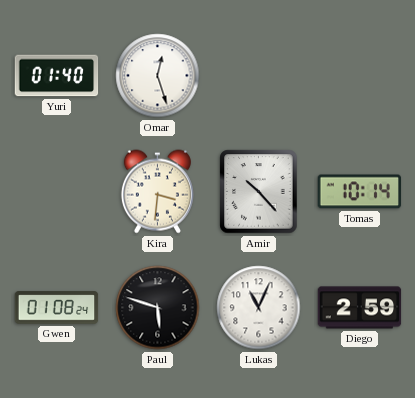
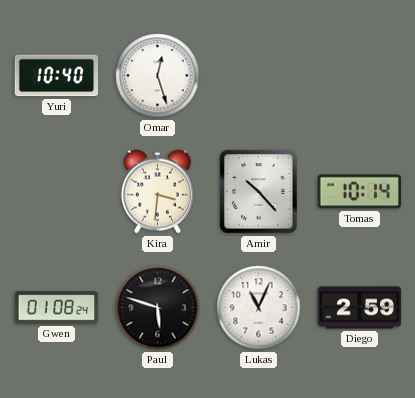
Yuri: 01:40 -> 10:40 (57, 76)
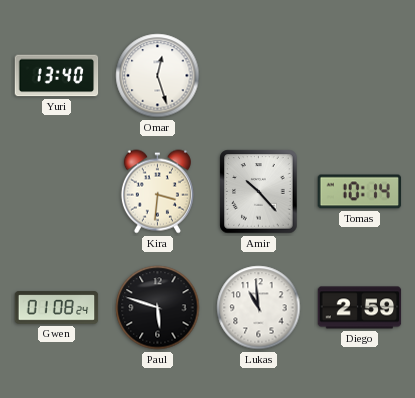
Yuri: 10:40 -> 13:40 (57, 76)
Lukas: 11:04 -> 10:59 (259, 308)
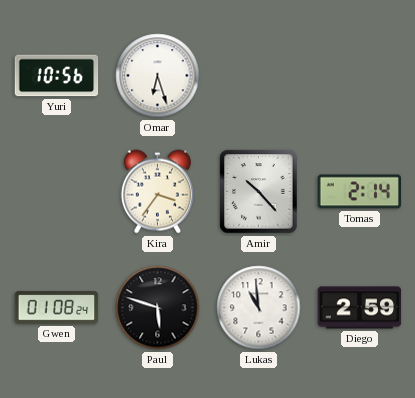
Yuri: 13:40 -> 10:56 (57, 76)
Omar: 12:27 -> 6:27 (158, 76)
Kira: 3:31 -> 3:36 (157, 192)
Tomas: 10:14 -> 2:14 (360, 192)
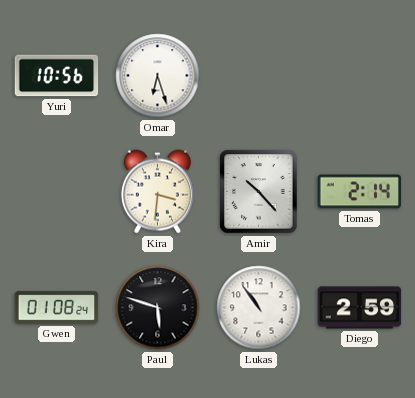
Kira: 3:36 -> 3:31 (157, 192)
Lukas: 10:59 -> 10:54 (259, 308)
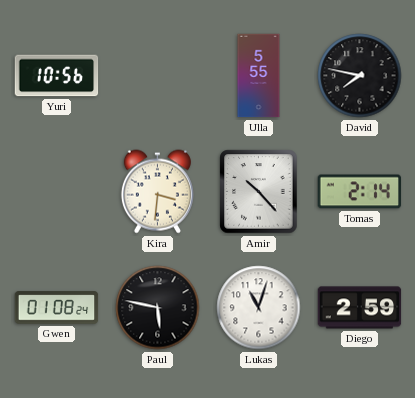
Omar: 6:27 -> none (158, 76)
Ulla: none -> 5:55 (259, 76)
David: none -> 7:47 (360, 76)
Paul: 5:48 -> 5:47 (158, 308)
Lukas: 10:54 -> 11:03 (259, 308)
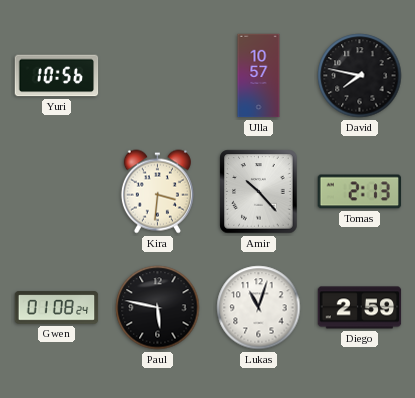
Ulla: 5:55 -> 10:57 (259, 76)
Tomas: 2:14 -> 2:13 (360, 192)
